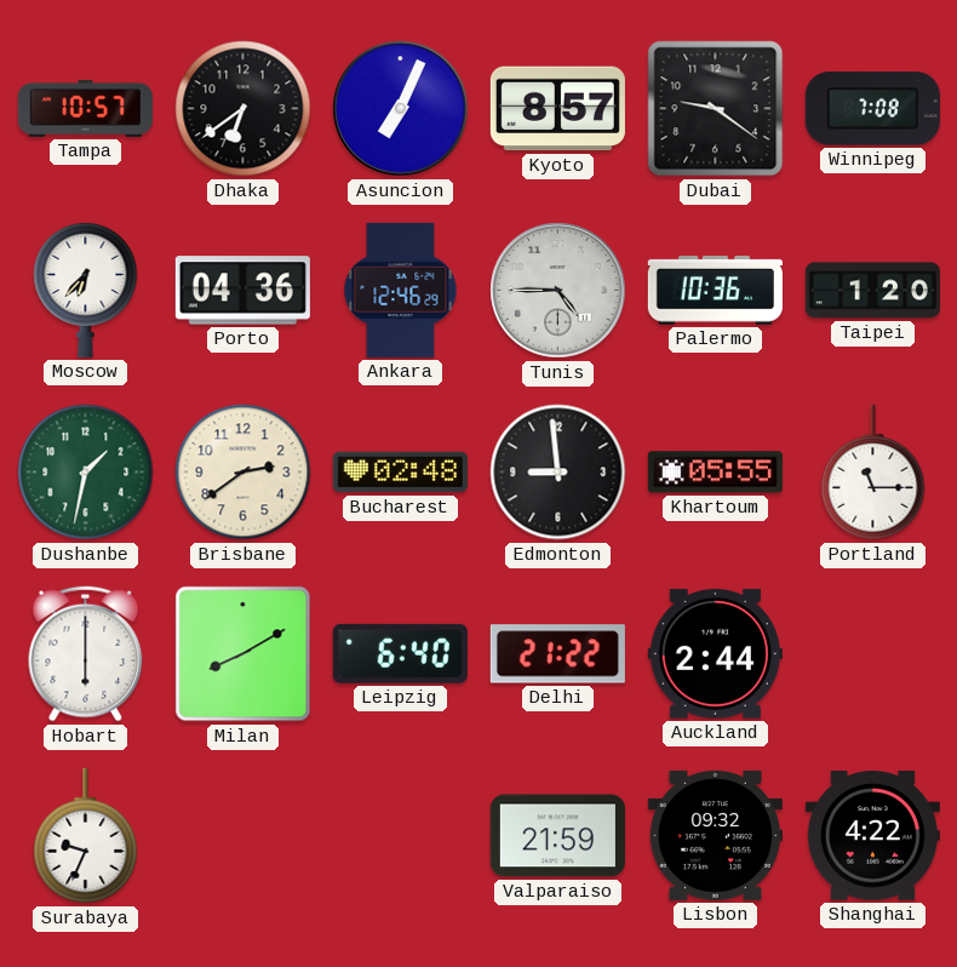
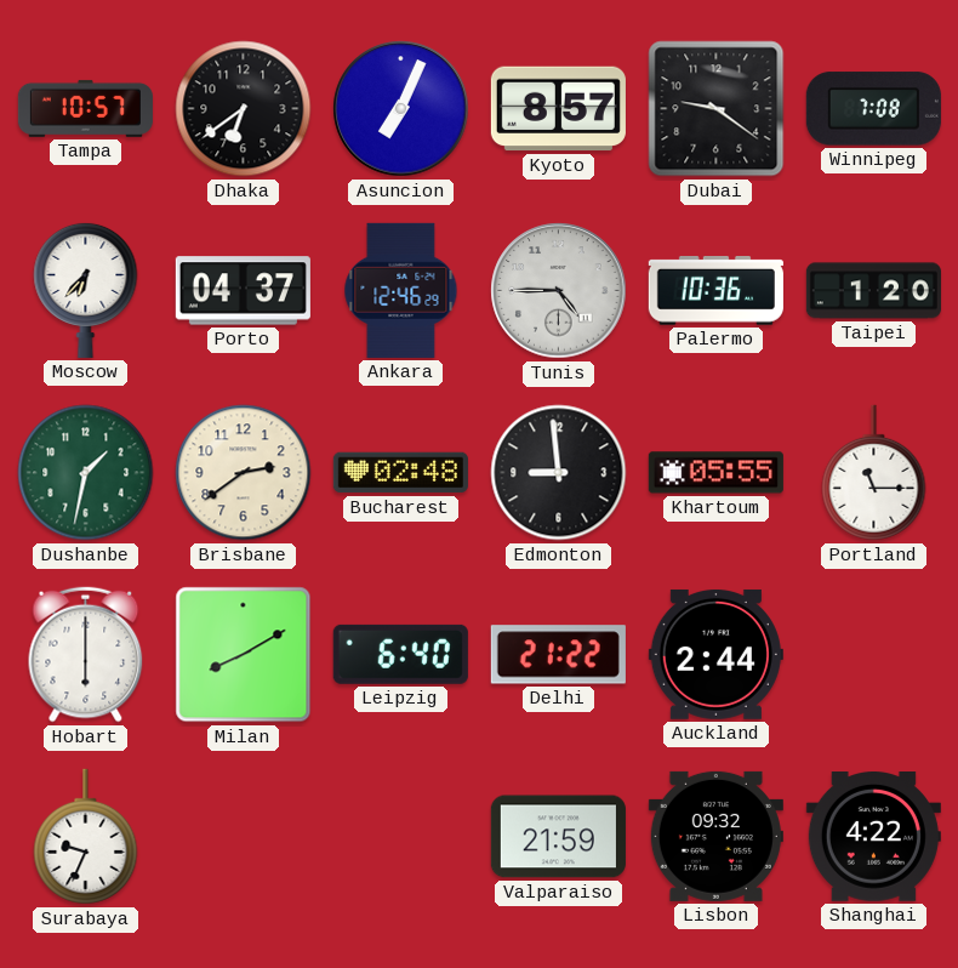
Porto: 04:36 -> 04:37 (243, 291)
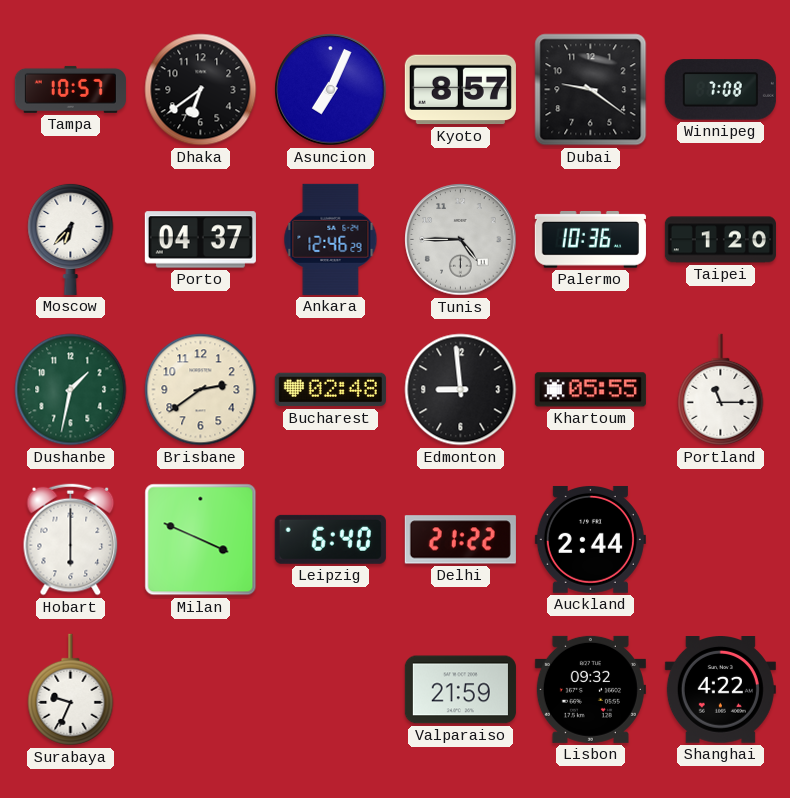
Milan: 8:10 -> 3:49 (201, 540)
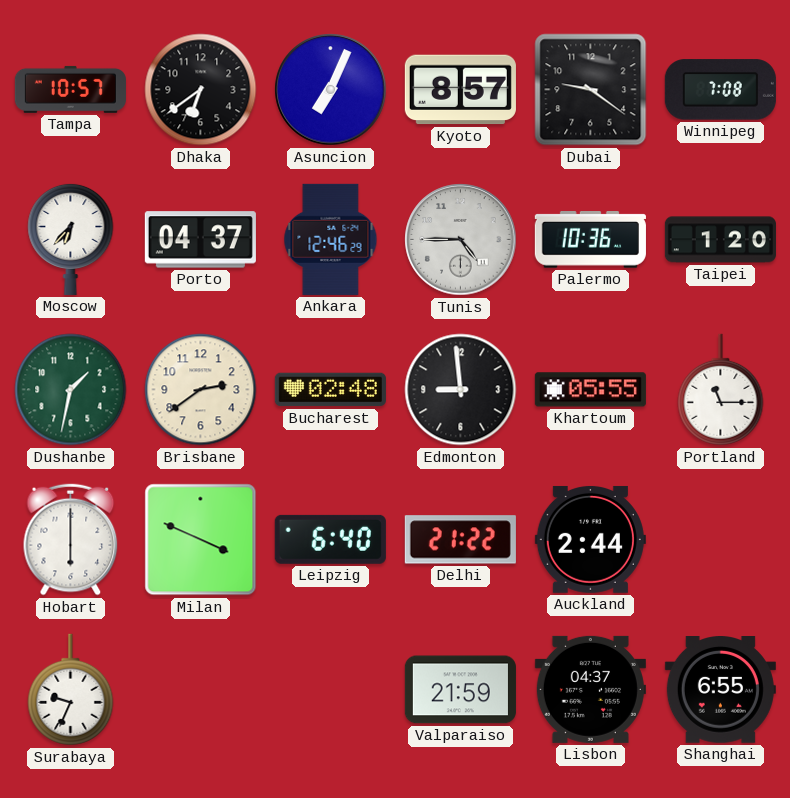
Lisbon: 09:32 -> 04:37 (590, 689)
Shanghai: 4:22 -> 6:55 (720, 690)
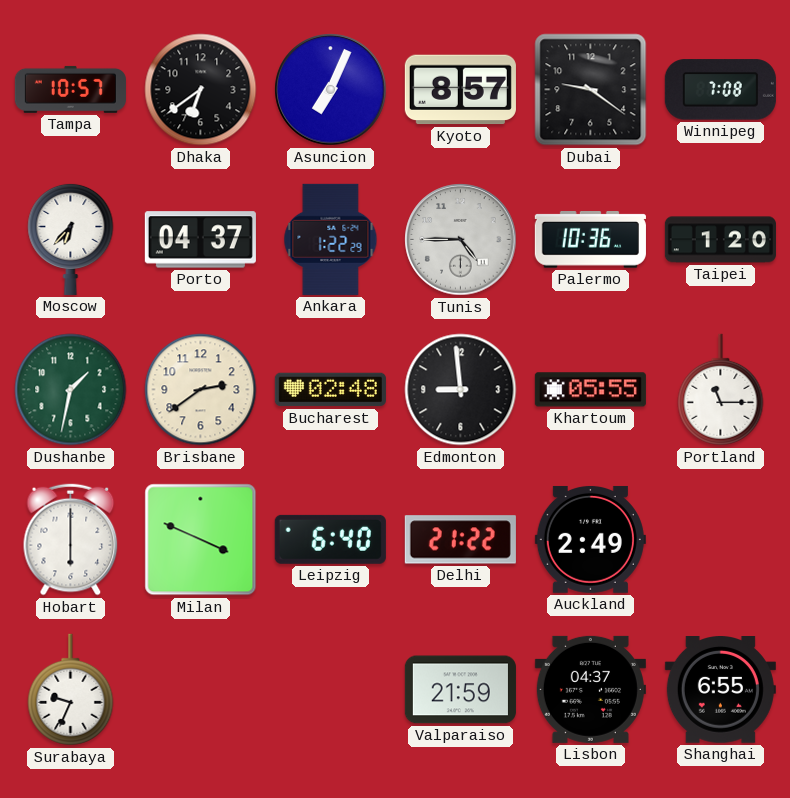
Ankara: 12:46 -> 1:22 (331, 239)
Auckland: 2:44 -> 2:49 (590, 539)
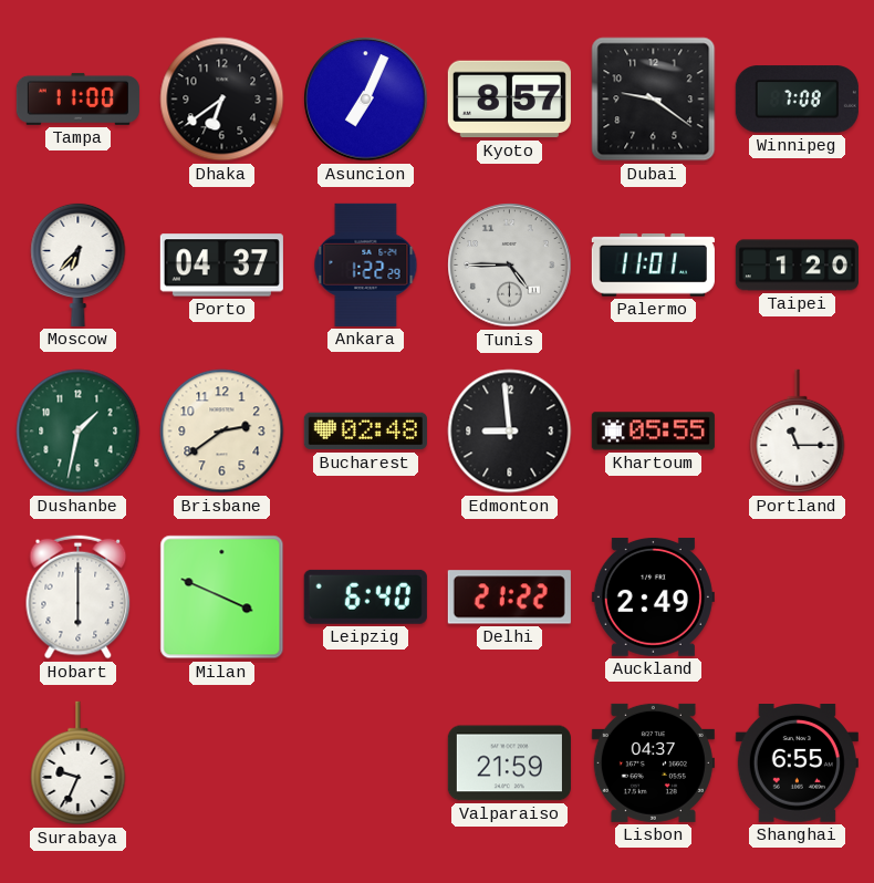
Tampa: 10:57 -> 11:00 (77, 98)
Palermo: 10:36 -> 11:01 (653, 266)
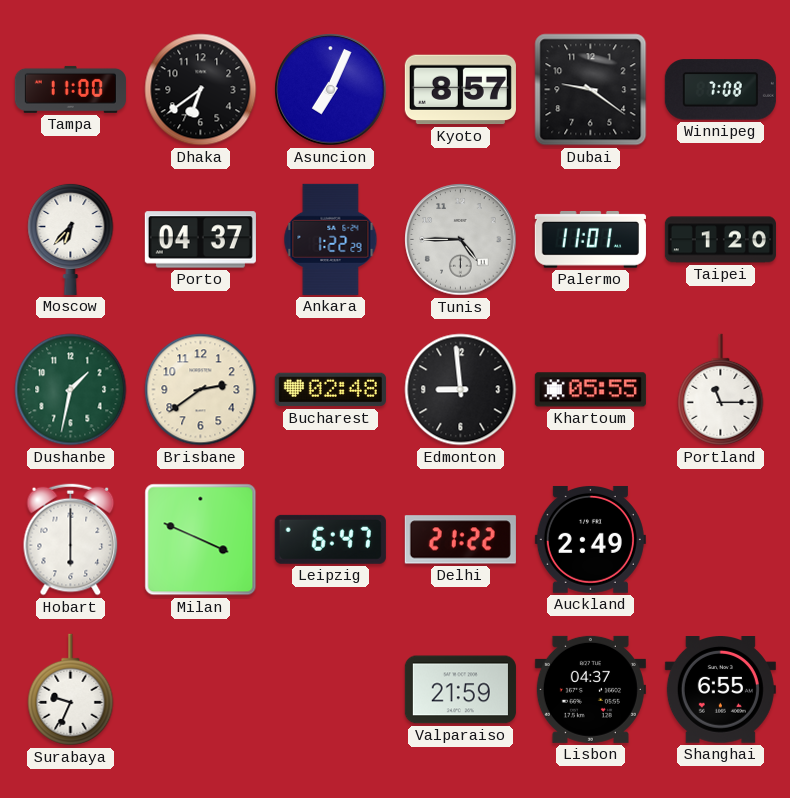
Leipzig: 6:40 -> 6:47 (330, 539)
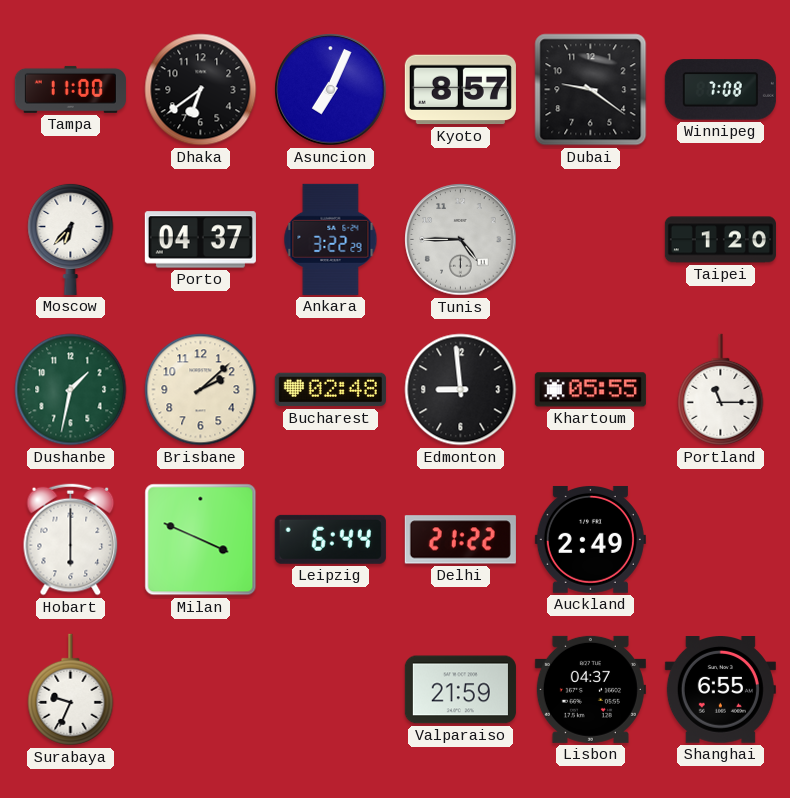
Ankara: 1:22 -> 3:22 (331, 239)
Palermo: 11:01 -> none (590, 240)
Brisbane: 2:39 -> 2:08 (201, 390)
Leipzig: 6:47 -> 6:44 (330, 539)
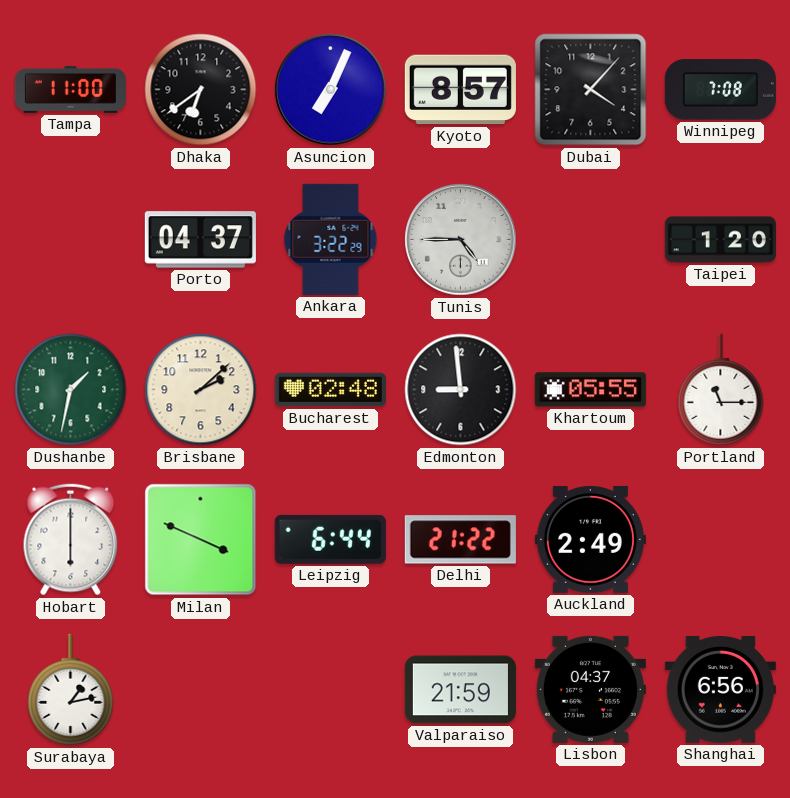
Dubai: 9:21 -> 4:07 (591, 90)
Moscow: 6:37 -> none (71, 239)
Surabaya: 9:34 -> 1:13 (71, 690)
Shanghai: 6:55 -> 6:56 (720, 690)
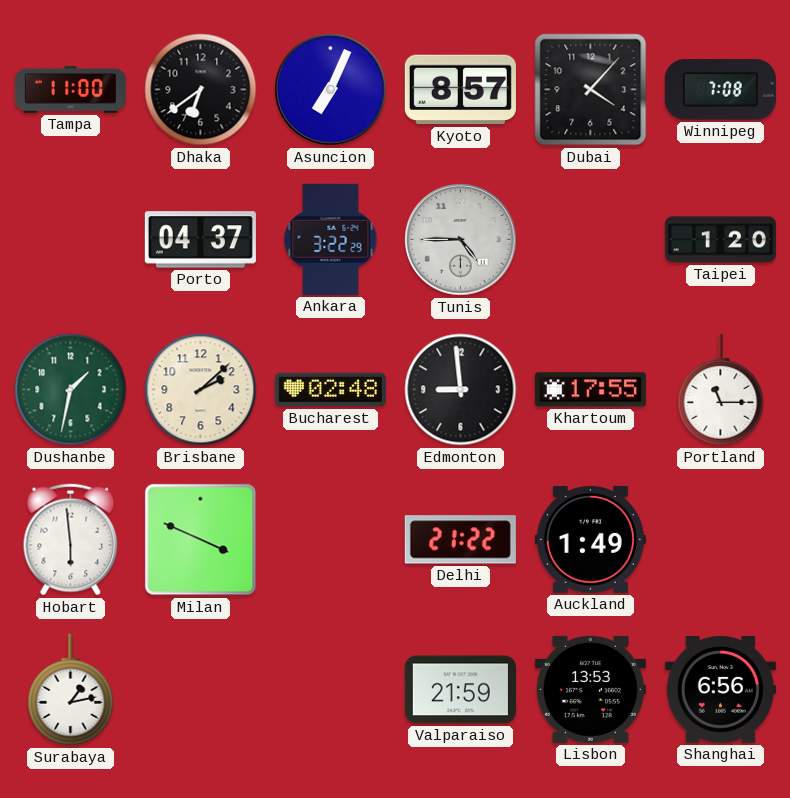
Khartoum: 05:55 -> 17:55 (590, 390)
Hobart: 6:00 -> 5:59 (71, 540)
Leipzig: 6:44 -> none (330, 539)
Auckland: 2:49 -> 1:49 (590, 539)
Lisbon: 04:37 -> 13:53 (590, 689)
